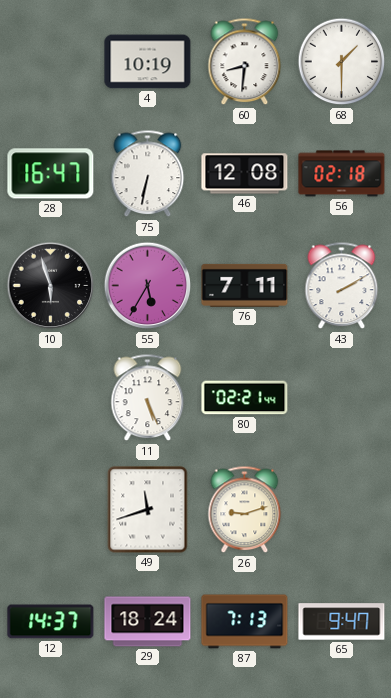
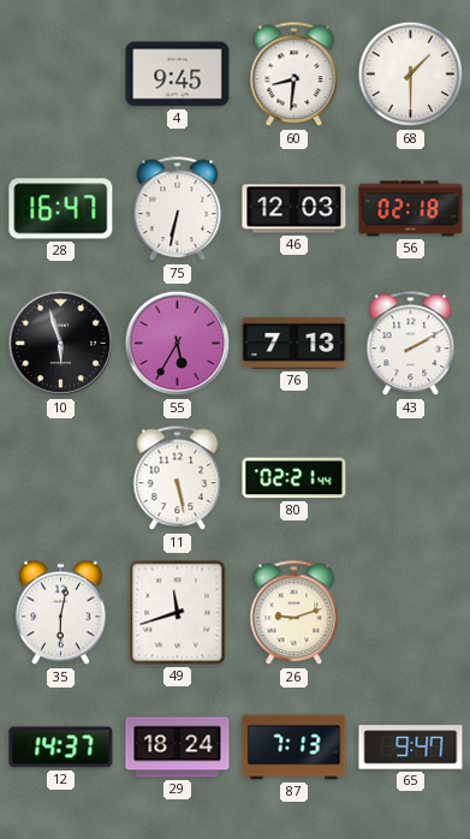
4: 10:19 -> 9:45 (178, 75)
46: 12:08 -> 12:03 (295, 209)
76: 7:11 -> 7:13 (295, 343)
11: 5:26 -> 5:28 (178, 478)
35: none -> 6:02 (61, 613)
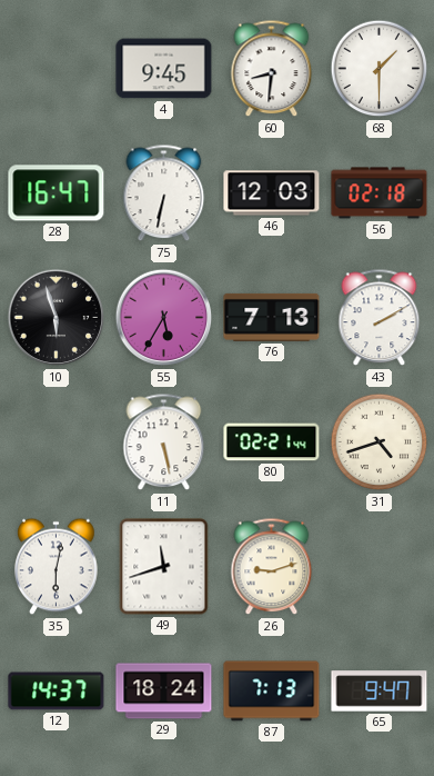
31: none -> 4:42 (380, 442)
